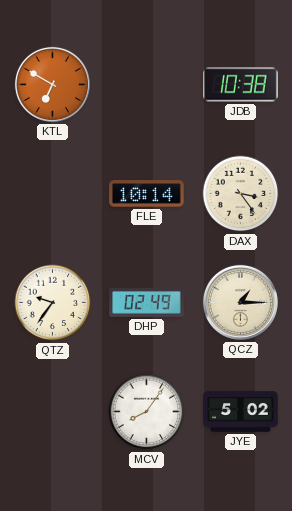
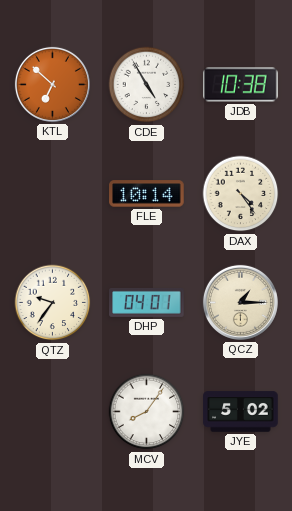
KTL: 6:50 -> 6:52 (52, 84)
CDE: none -> 4:55 (147, 85)
DAX: 3:24 -> 4:24 (241, 194)
DHP: 02:49 -> 04:01 (147, 302)
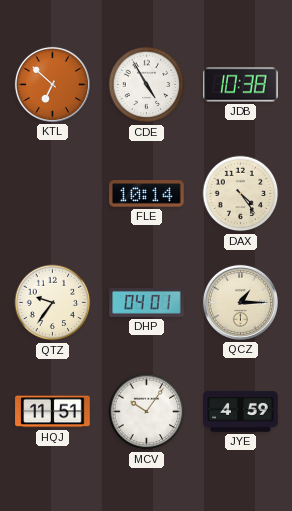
HQJ: none -> 11:51 (53, 412)
MCV: 8:06 -> 10:06 (147, 412)
JYE: 5:02 -> 4:59 (241, 412)
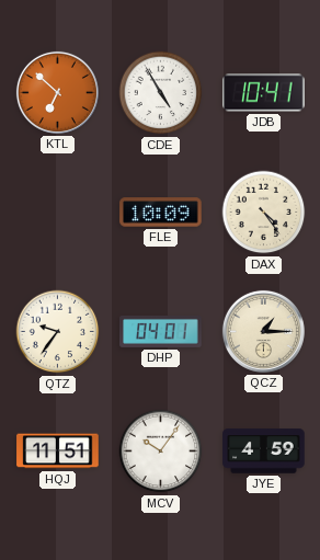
JDB: 10:38 -> 10:41 (264, 93)
FLE: 10:14 -> 10:09 (161, 213)
